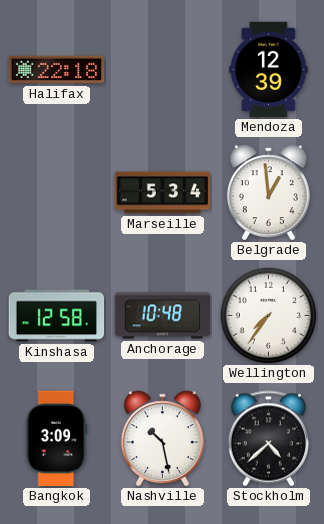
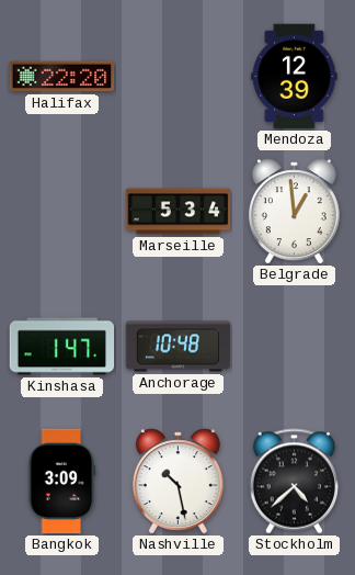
Halifax: 22:18 -> 22:20 (62, 77)
Kinshasa: 12:58 -> 1:47 (62, 347)
Wellington: 7:36 -> none (268, 315)
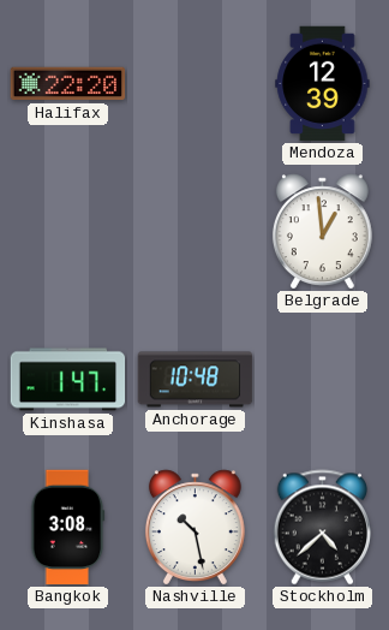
Marseille: 5:34 -> none (179, 212)
Bangkok: 3:09 -> 3:08 (68, 528)
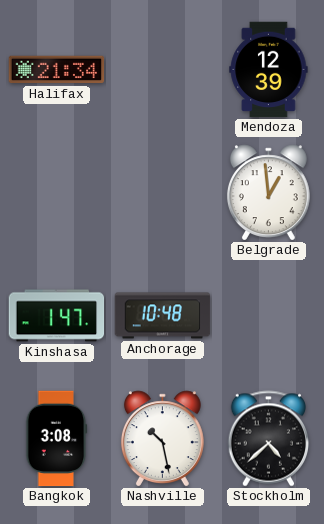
Halifax: 22:20 -> 21:34 (57, 70)
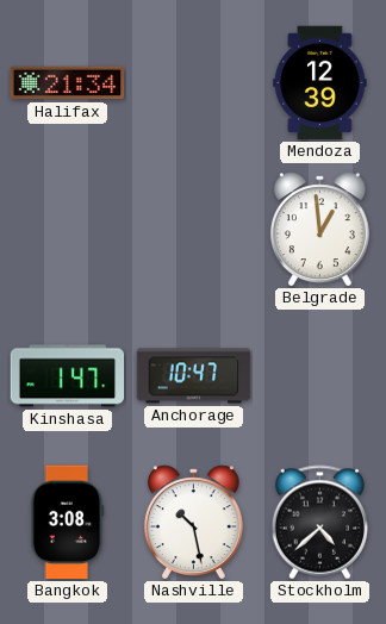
Anchorage: 10:48 -> 10:47 (194, 376)
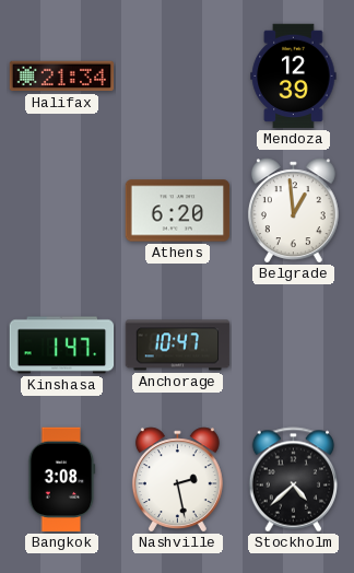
Athens: none -> 6:20 (178, 211)
Nashville: 10:28 -> 2:28 (177, 479)
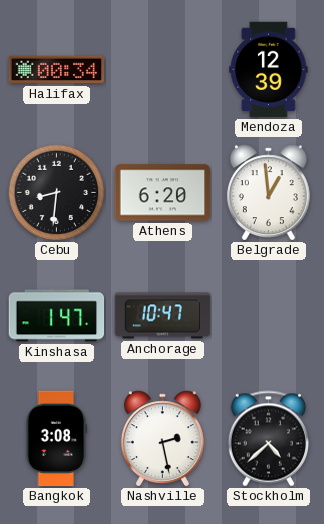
Halifax: 21:34 -> 00:34 (57, 70)
Cebu: none -> 8:31 (56, 192)
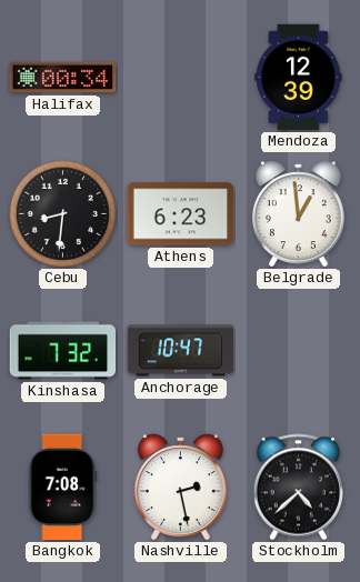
Athens: 6:20 -> 6:23 (181, 214)
Kinshasa: 1:47 -> 7:32 (63, 351)
Bangkok: 3:08 -> 7:08 (63, 488)
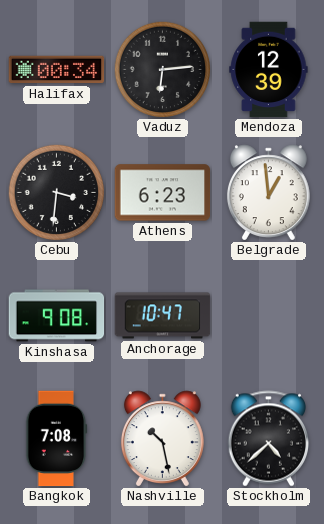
Vaduz: none -> 6:14 (162, 69)
Cebu: 8:31 -> 3:31 (56, 192)
Kinshasa: 7:32 -> 9:08 (57, 316)
Nashville: 2:28 -> 10:28 (162, 438)
